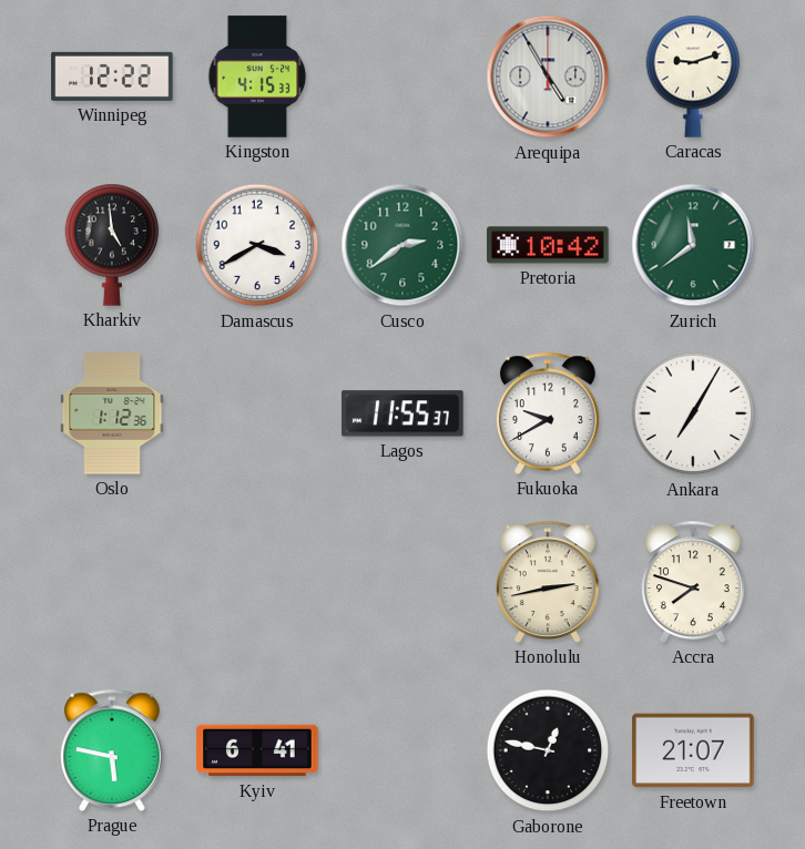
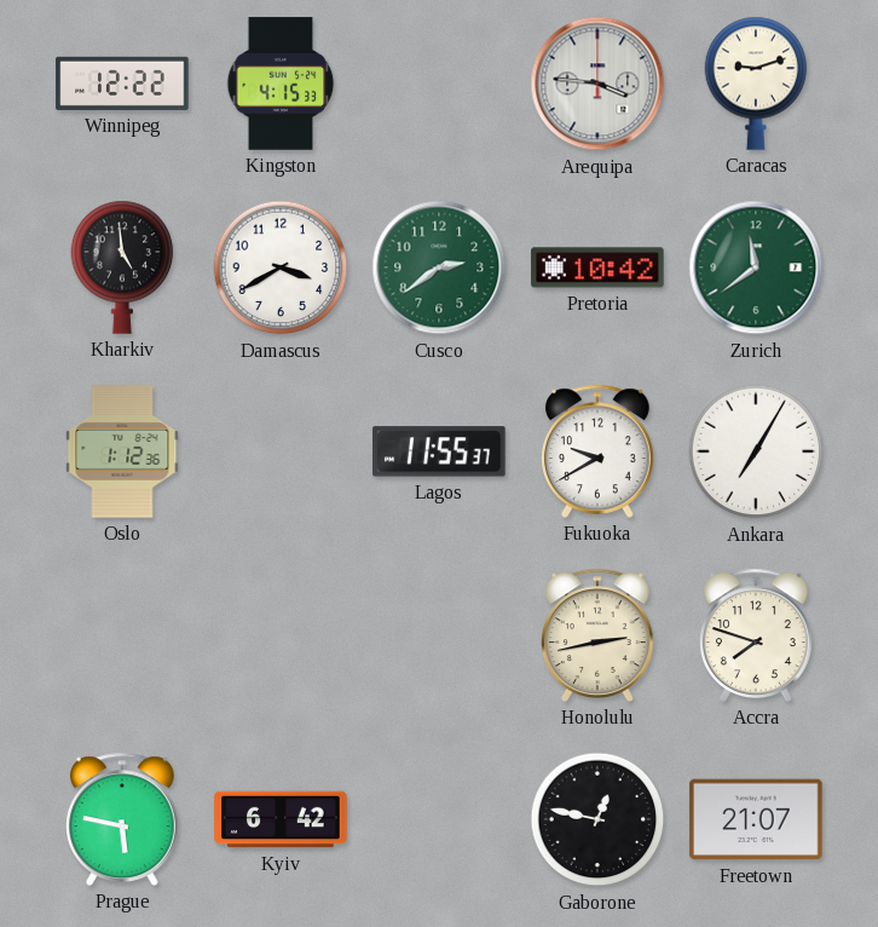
Arequipa: 4:55 -> 3:46 (597, 84)
Kyiv: 6:41 -> 6:42 (281, 819)
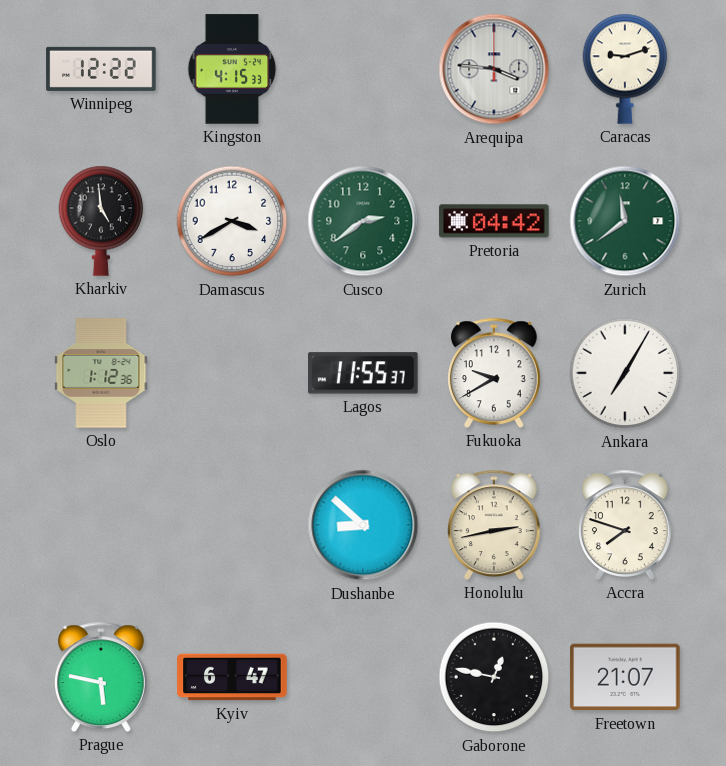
Pretoria: 10:42 -> 04:42 (494, 221)
Dushanbe: none -> 8:52 (363, 525)
Kyiv: 6:42 -> 6:47 (232, 677)
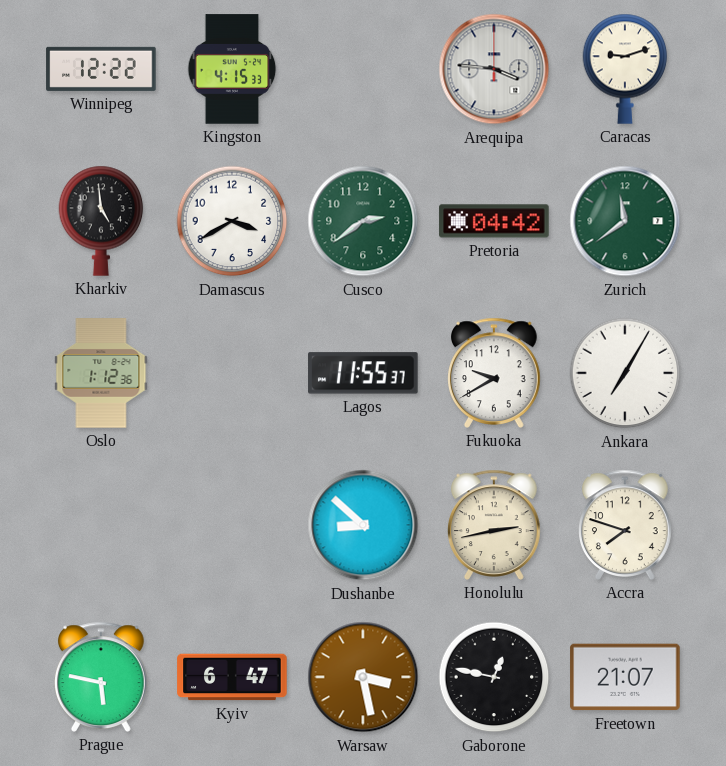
Warsaw: none -> 3:28 (363, 677)
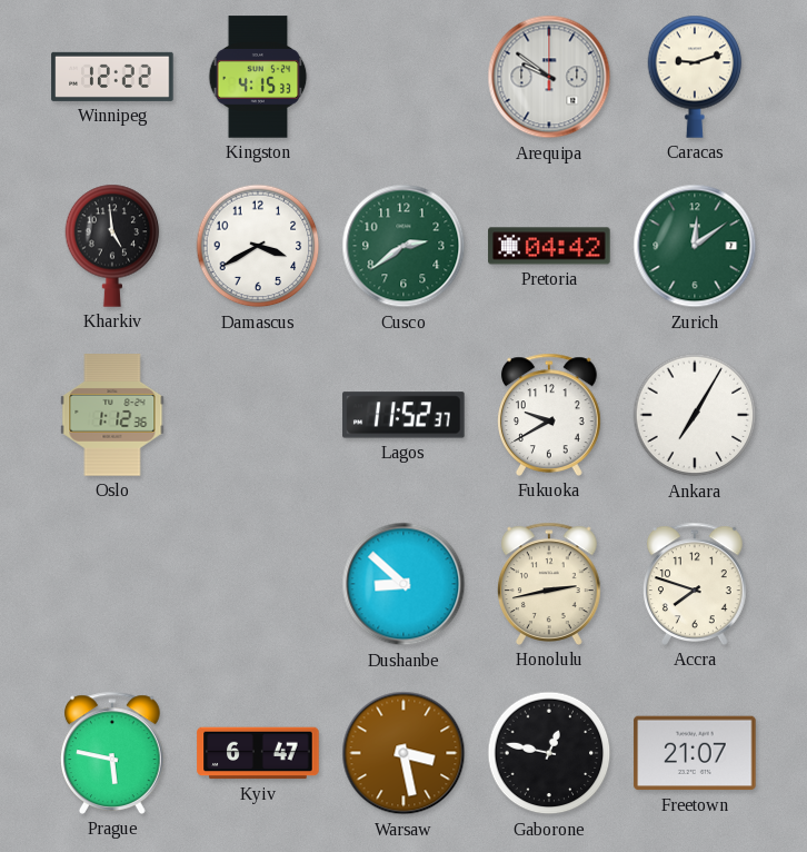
Arequipa: 3:46 -> 9:51 (549, 77)
Zurich: 11:39 -> 12:09 (695, 246)
Lagos: 11:55 -> 11:52 (403, 415)
